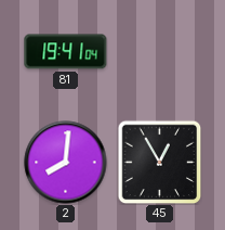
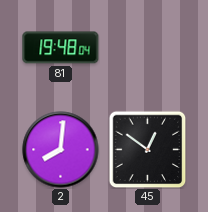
81: 19:41 -> 19:48 (61, 48)
45: 12:55 -> 12:51 (147, 149)
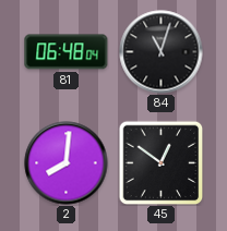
81: 19:48 -> 06:48 (67, 52)
84: none -> 11:03 (162, 52)
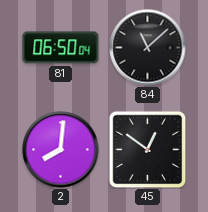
81: 06:48 -> 06:50 (61, 48)
84: 11:03 -> 11:08 (148, 48)
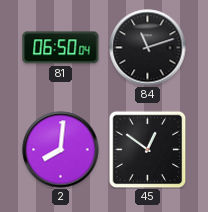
84: 11:08 -> 11:12 (148, 48)
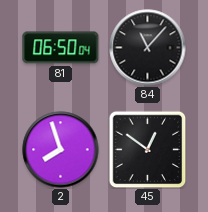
84: 11:12 -> 11:07 (148, 48)
2: 8:01 -> 7:57 (61, 150)
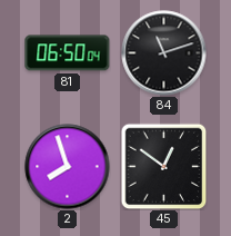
84: 11:07 -> 11:12 (164, 53)
